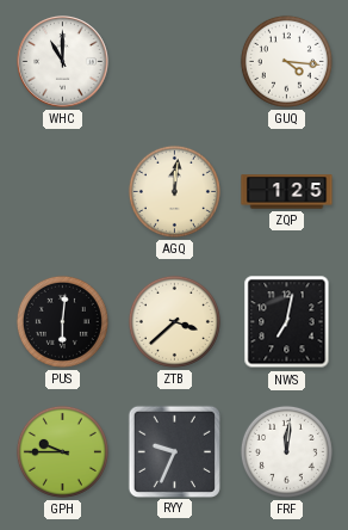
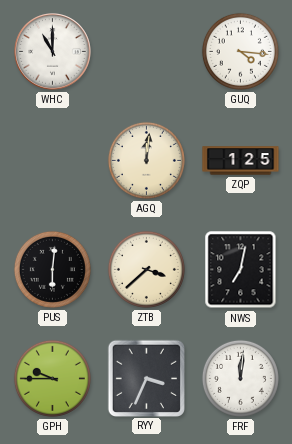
RYY: 9:34 -> 3:34 (146, 378)
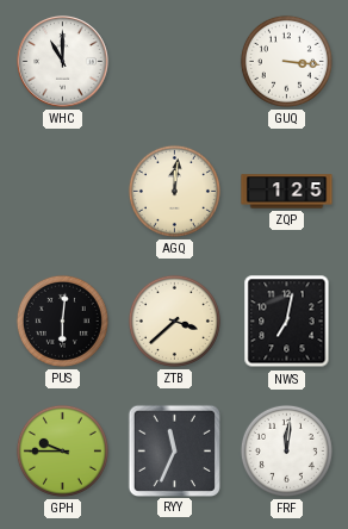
GUQ: 4:16 -> 3:16 (286, 61)
RYY: 3:34 -> 11:34 (174, 450)
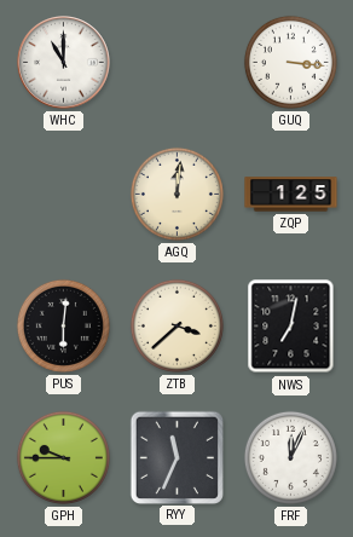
FRF: 12:01 -> 12:04 (290, 457)
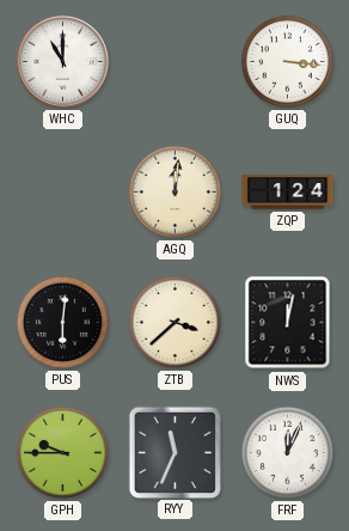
ZQP: 1:25 -> 1:24 (288, 193)
NWS: 7:02 -> 12:02 (288, 323)
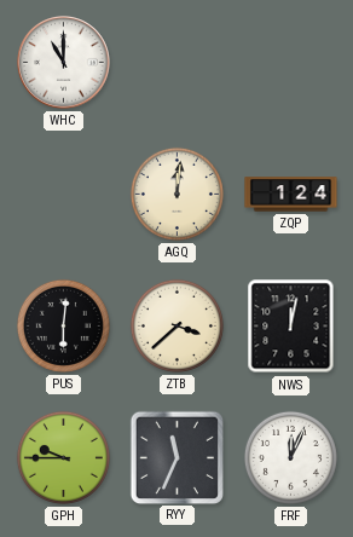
GUQ: 3:16 -> none (287, 61)
